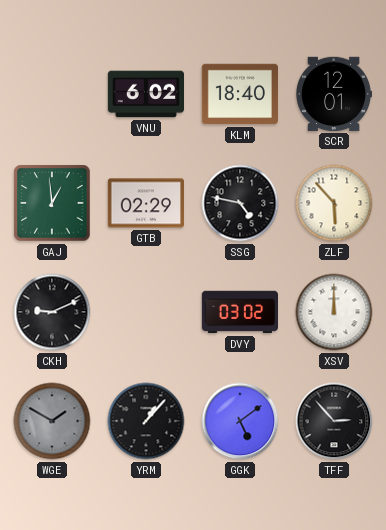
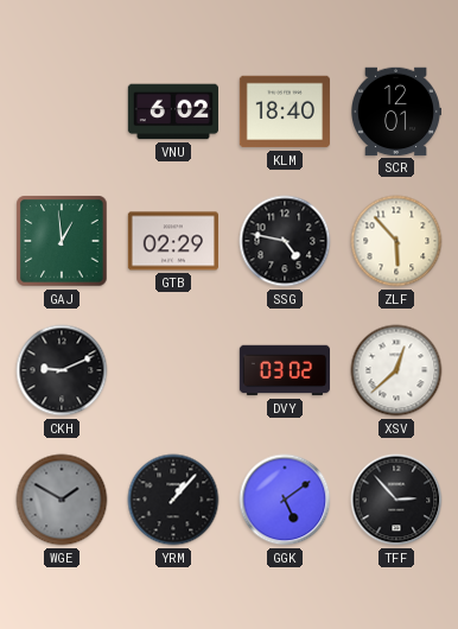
XSV: 12:00 -> 12:38 (396, 370)
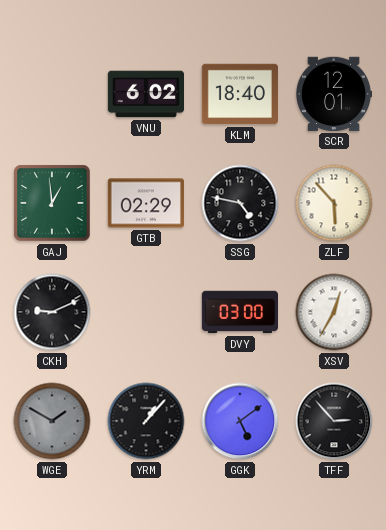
DVY: 03:02 -> 03:00 (239, 312)
XSV: 12:38 -> 12:35 (334, 312)
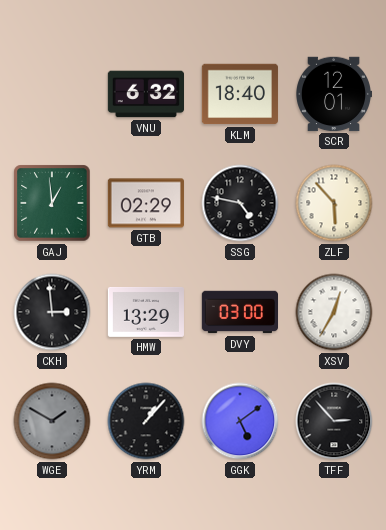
VNU: 6:02 -> 6:32 (145, 94)
CKH: 9:11 -> 2:59 (52, 312)
HMW: none -> 13:29 (146, 312)
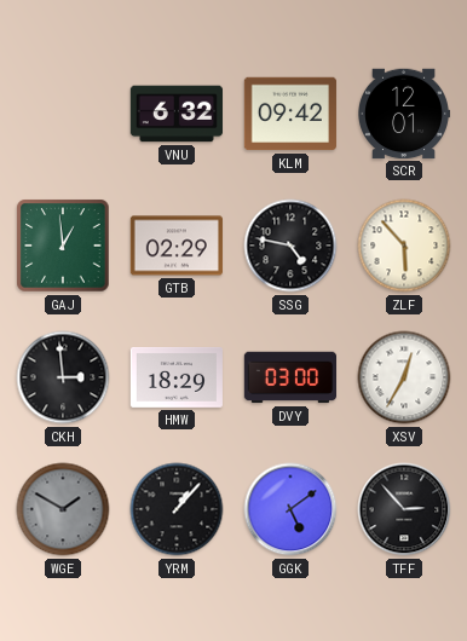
KLM: 18:40 -> 09:42 (290, 114)
HMW: 13:29 -> 18:29 (177, 377)
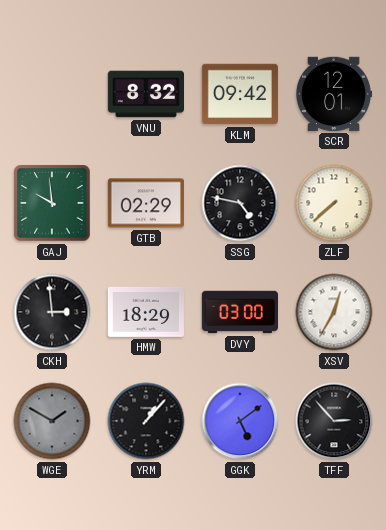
VNU: 6:32 -> 8:32 (145, 94)
GAJ: 12:59 -> 9:59 (52, 203)
ZLF: 5:53 -> 7:38 (334, 203)
